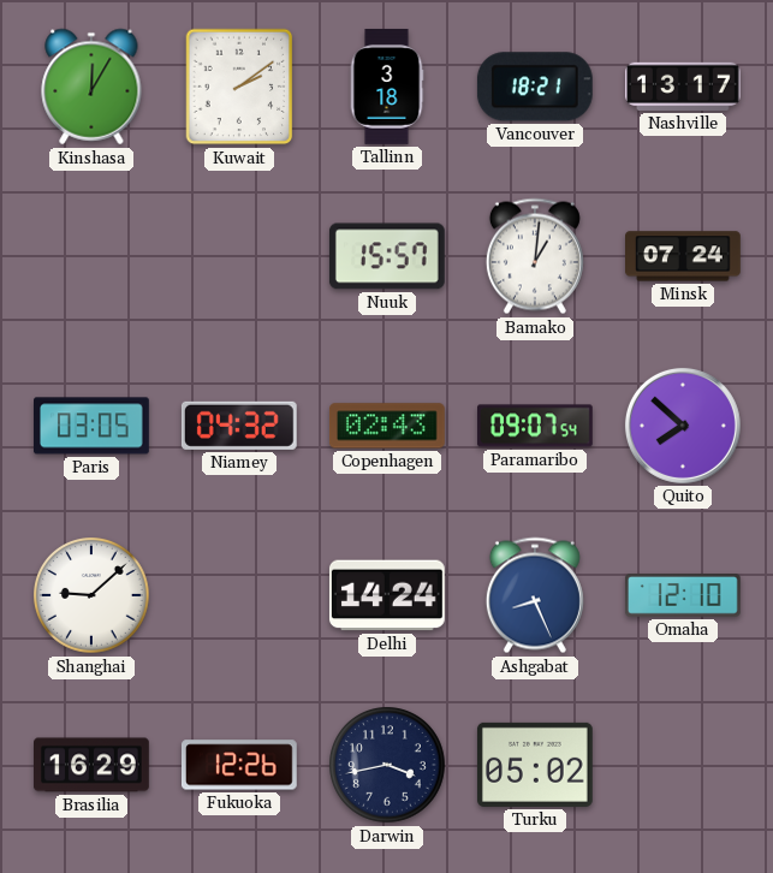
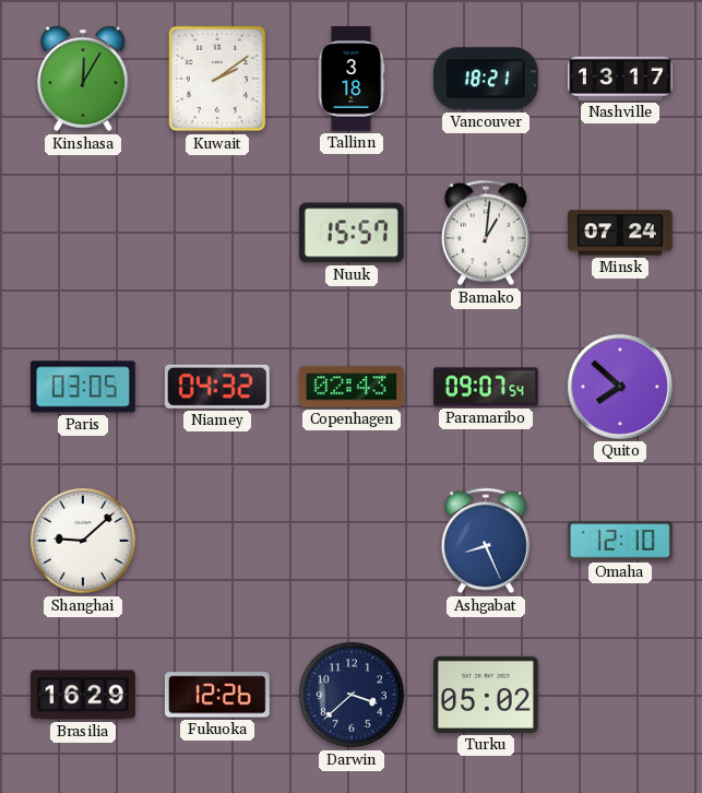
Delhi: 14:24 -> none (387, 595)
Darwin: 3:43 -> 3:38 (353, 696)
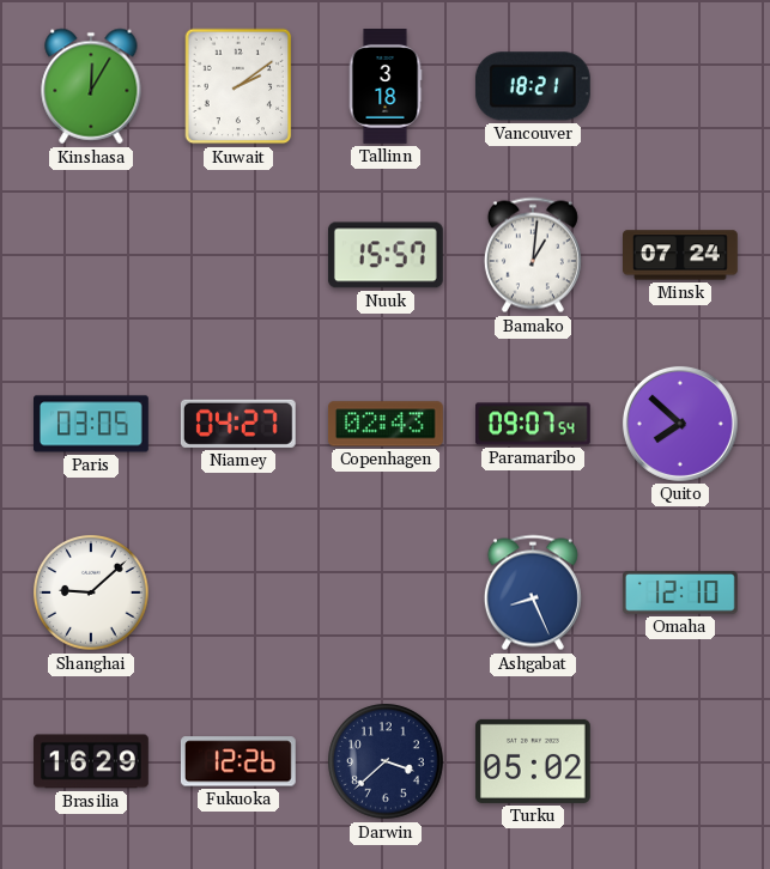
Nashville: 13:17 -> none (621, 79)
Niamey: 04:32 -> 04:27 (238, 424)
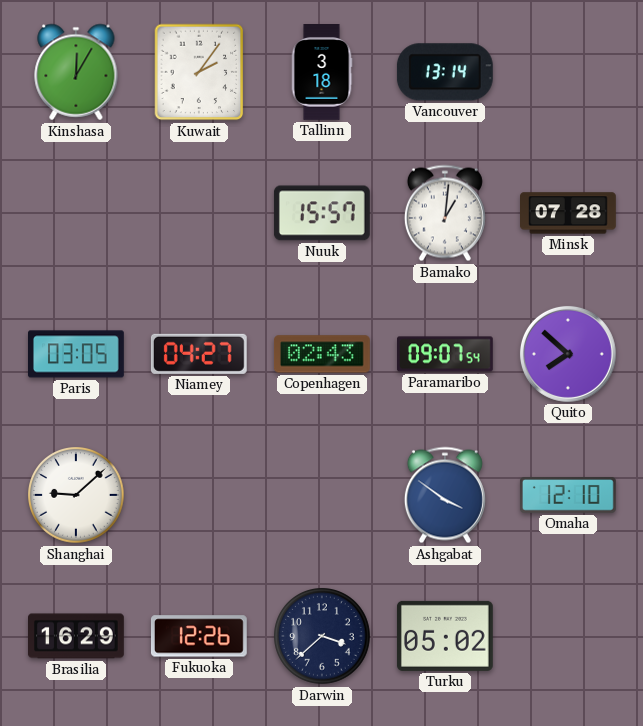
Kuwait: 2:09 -> 2:06 (199, 72)
Vancouver: 18:21 -> 13:14 (445, 72)
Minsk: 07:24 -> 07:28 (569, 213)
Ashgabat: 8:26 -> 3:51 (445, 495)
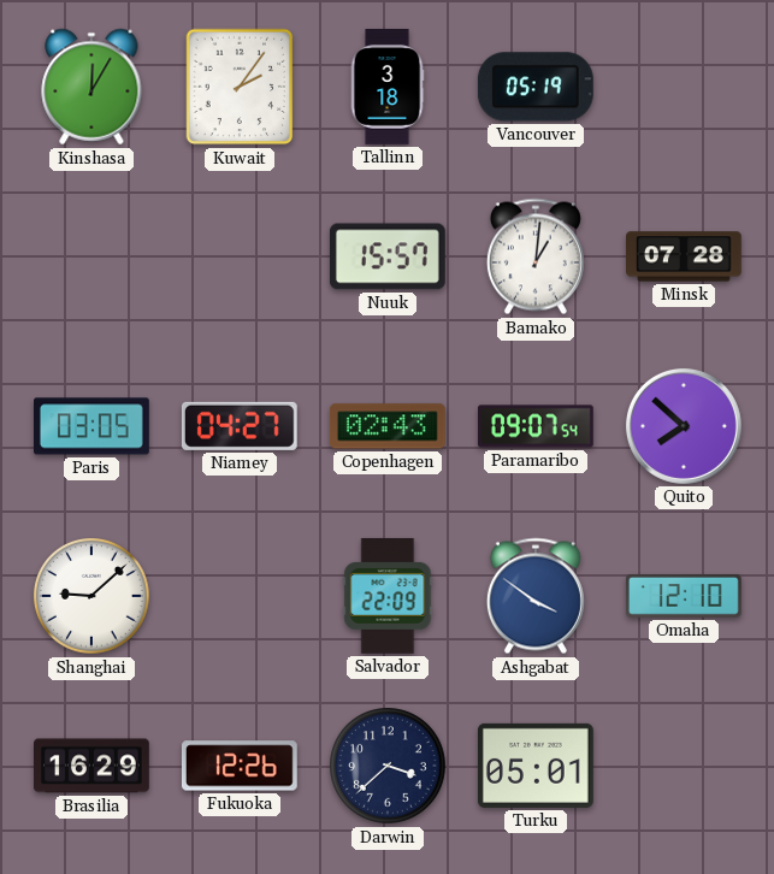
Vancouver: 13:14 -> 05:19 (536, 87)
Salvador: none -> 22:09 (388, 596)
Turku: 05:02 -> 05:01 (536, 766)
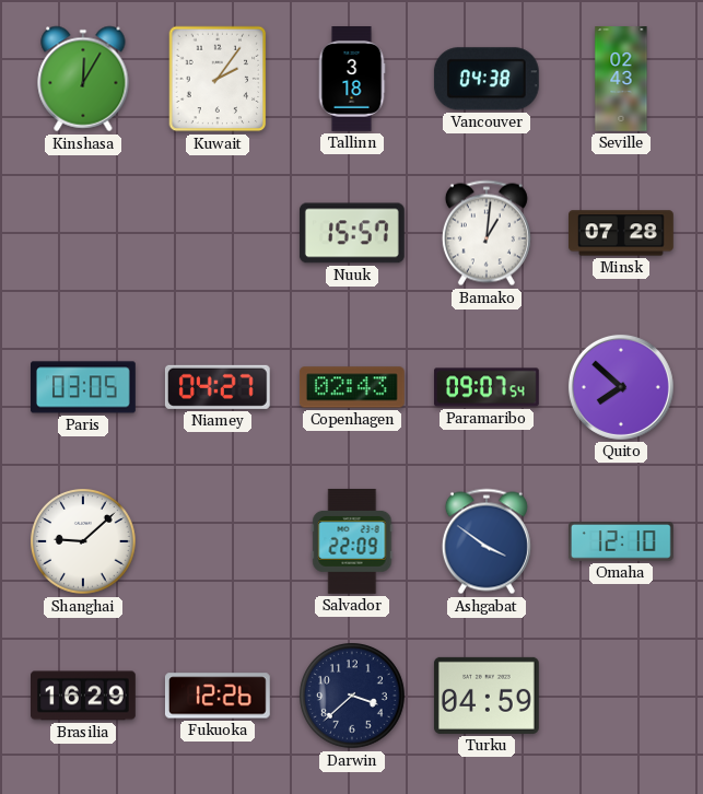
Vancouver: 05:19 -> 04:38 (487, 79)
Seville: none -> 02:43 (621, 79)
Turku: 05:01 -> 04:59 (487, 696)
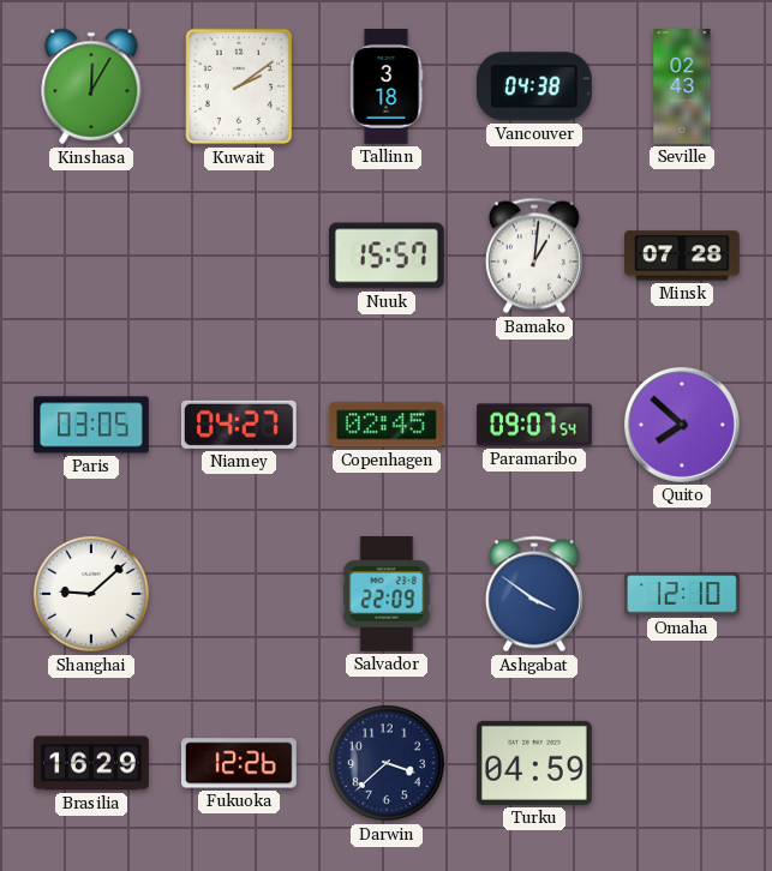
Kuwait: 2:06 -> 2:09 (239, 86)
Copenhagen: 02:43 -> 02:45 (387, 425)
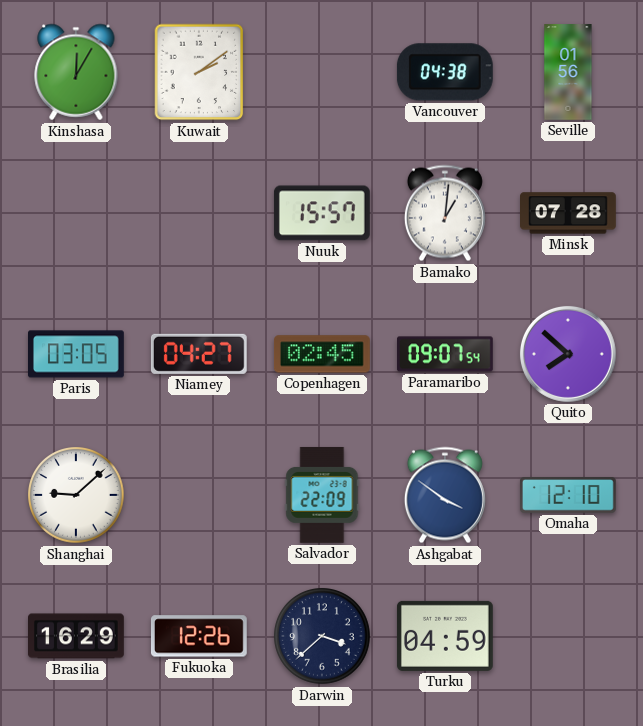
Tallinn: 3:18 -> none (387, 88)
Seville: 02:43 -> 01:56 (568, 72)
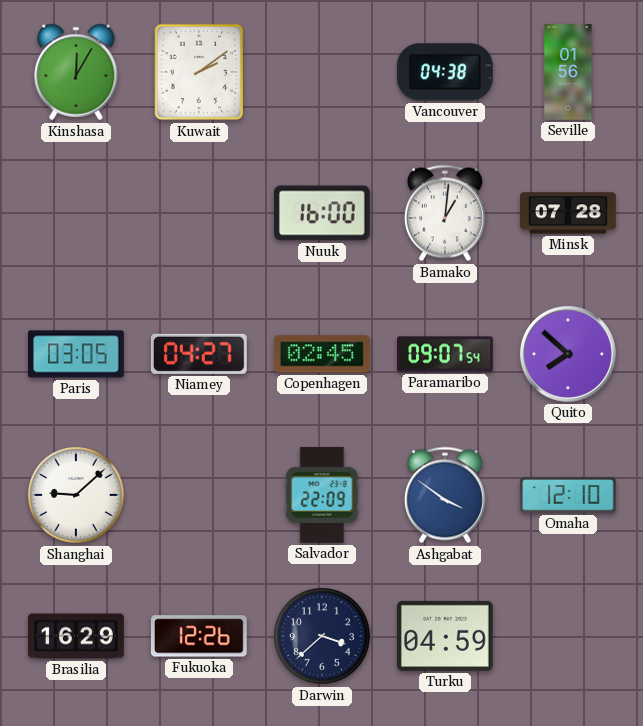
Nuuk: 15:57 -> 16:00 (322, 213)
